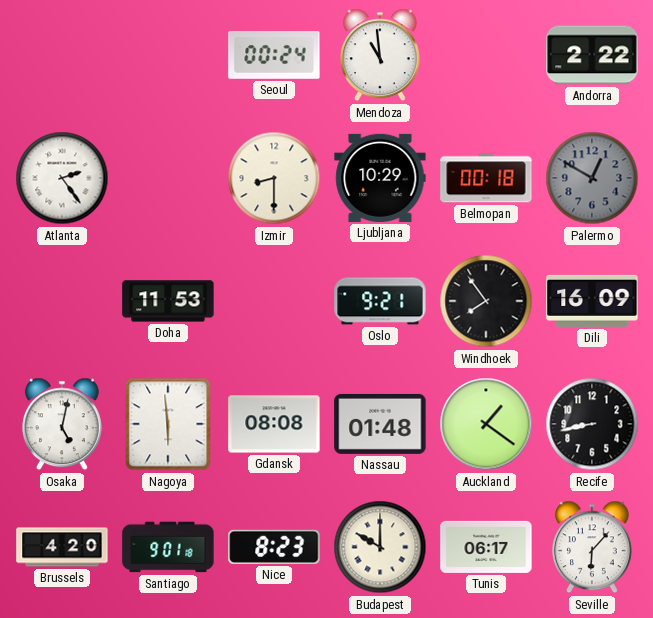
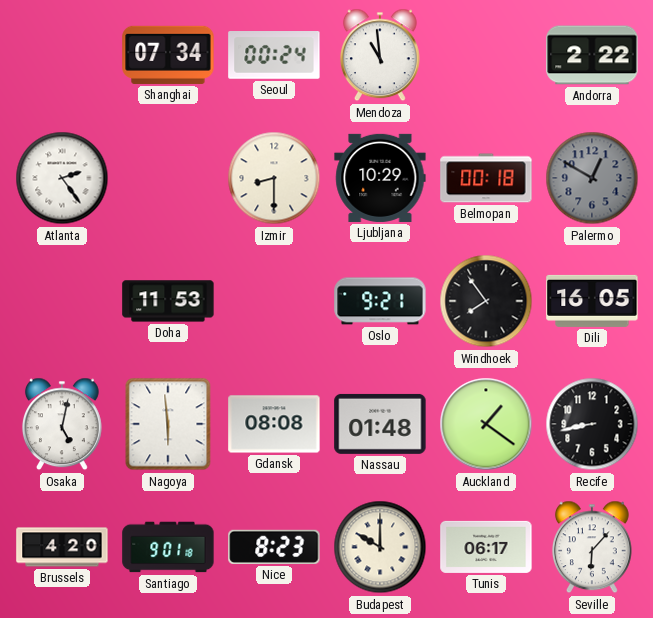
Shanghai: none -> 07:34 (168, 55)
Dili: 16:09 -> 16:05 (592, 301)
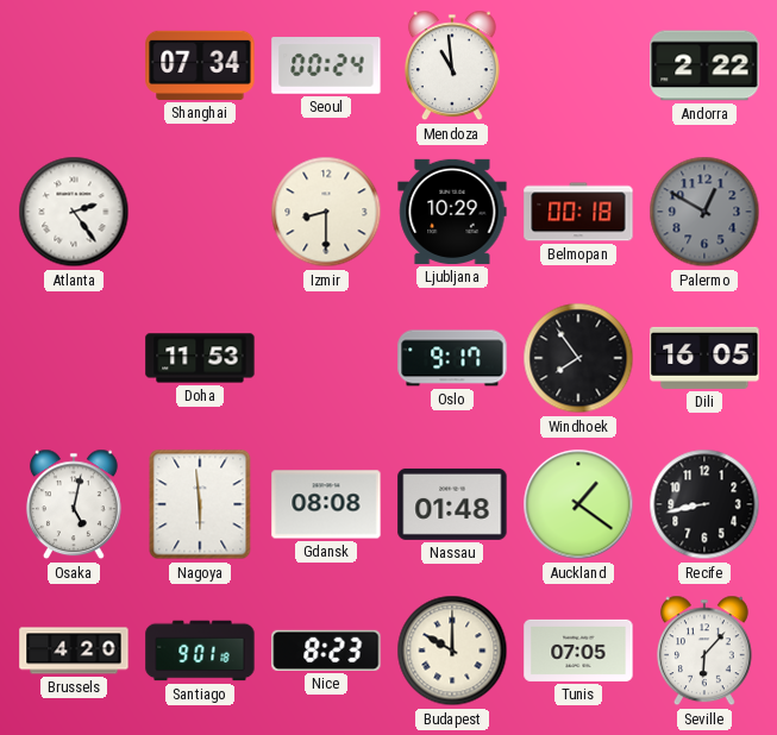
Oslo: 9:21 -> 9:17 (452, 358)
Tunis: 06:17 -> 07:05 (578, 651)
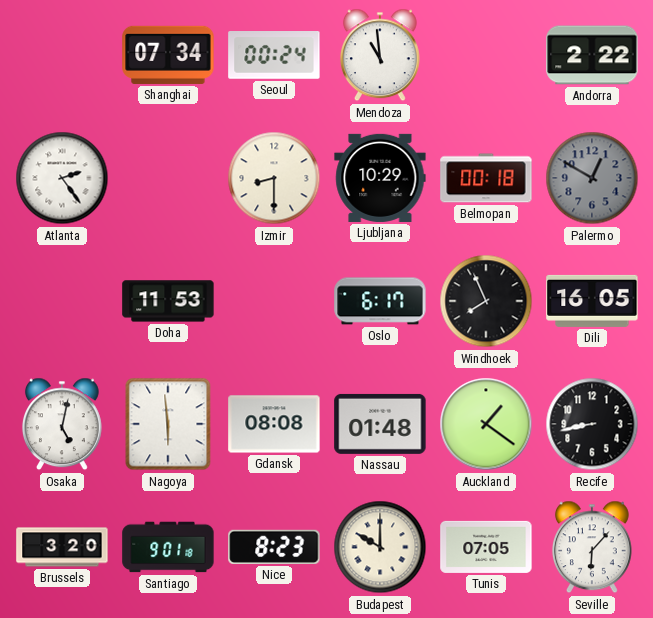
Oslo: 9:17 -> 6:17 (380, 301)
Windhoek: 7:54 -> 7:56 (486, 301)
Brussels: 4:20 -> 3:20 (62, 547)
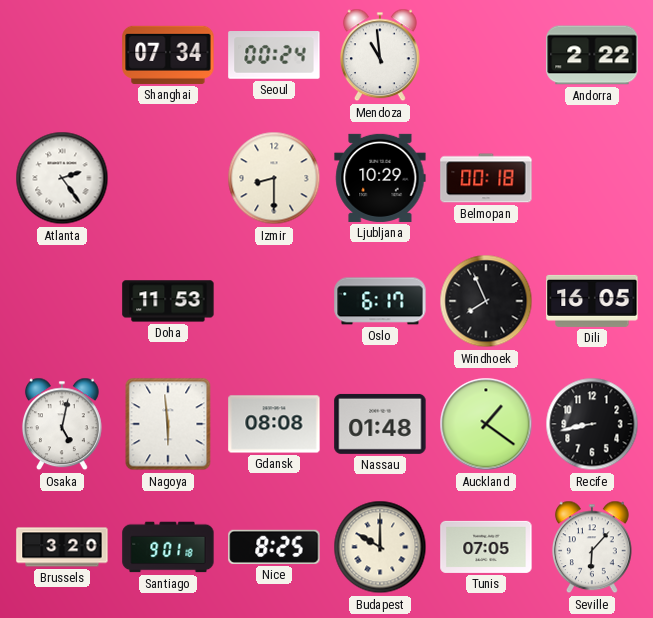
Palermo: 12:50 -> none (592, 178)
Nice: 8:23 -> 8:25 (274, 547)
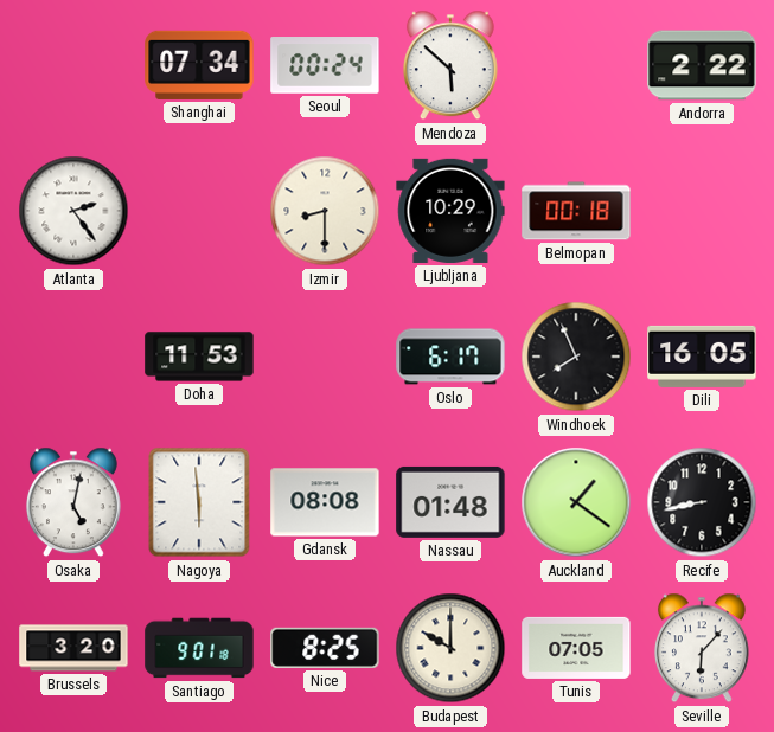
Mendoza: 10:59 -> 5:52 (450, 65)
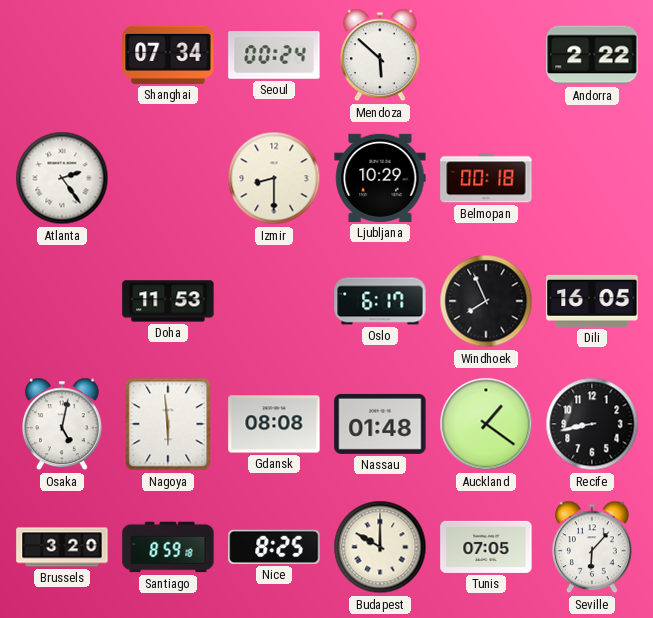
Santiago: 9:01 -> 8:59 (168, 547)
